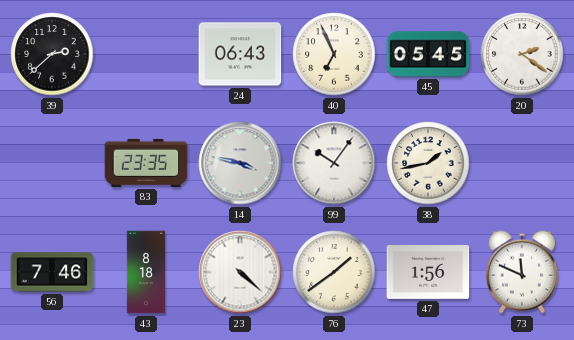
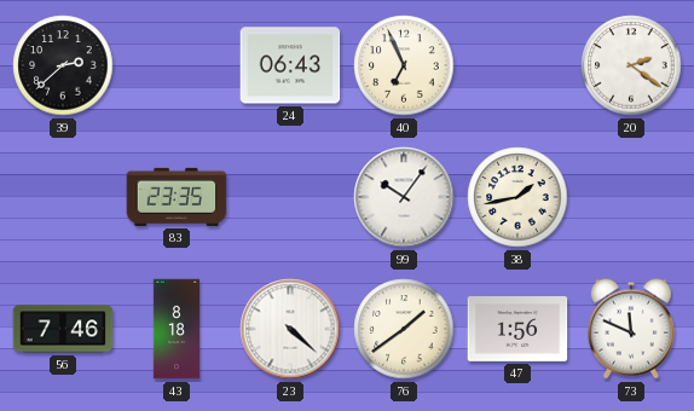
45: 05:45 -> none (428, 54)
14: 3:47 -> none (240, 163)
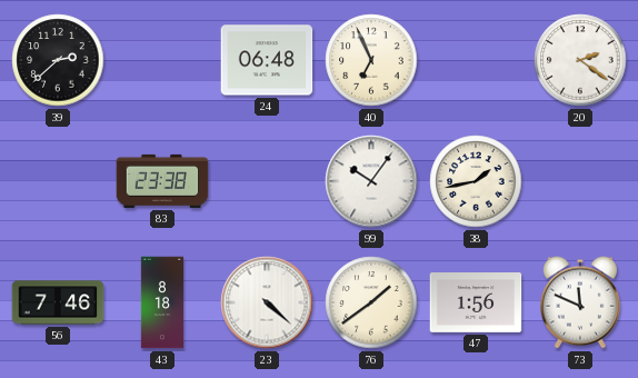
24: 06:43 -> 06:48 (267, 60)
83: 23:35 -> 23:38 (162, 181)
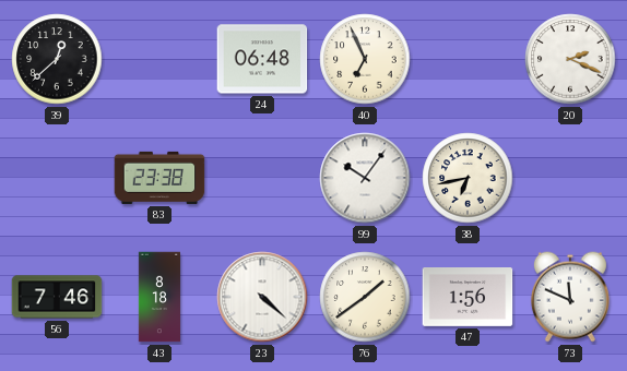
39: 2:38 -> 12:38 (57, 59)
20: 2:21 -> 2:19 (570, 59)
38: 1:43 -> 6:43 (468, 178)
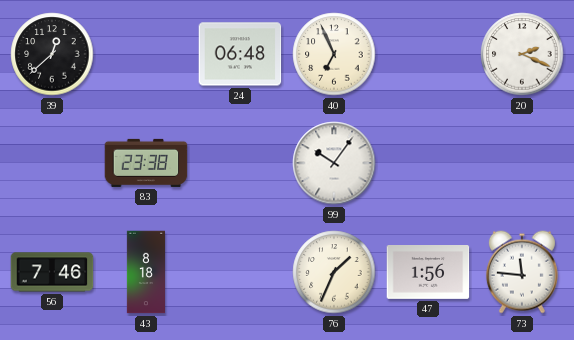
38: 6:43 -> none (468, 178)
23: 4:22 -> none (262, 297)
76: 1:39 -> 1:34 (334, 272)
73: 11:49 -> 11:46 (522, 272)
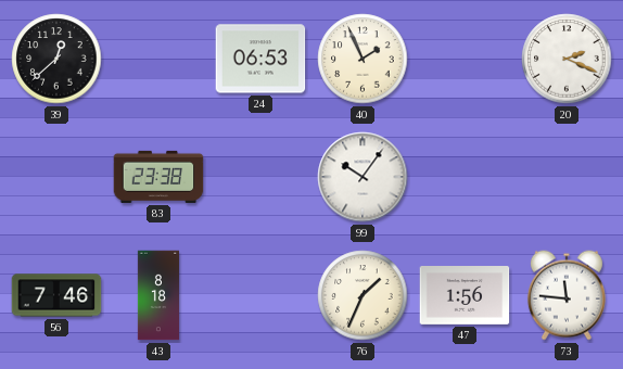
24: 06:48 -> 06:53 (260, 59)
40: 6:56 -> 1:56 (363, 59)
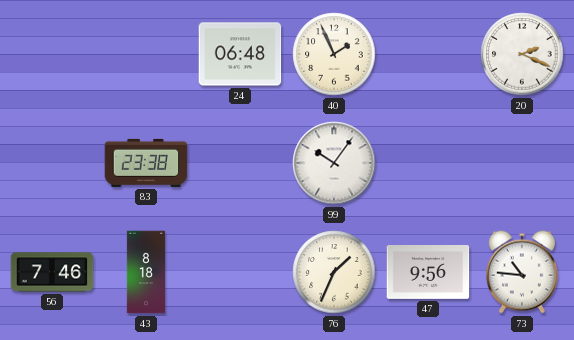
39: 12:38 -> none (56, 59)
24: 06:53 -> 06:48 (240, 54)
47: 1:56 -> 9:56 (428, 273)
73: 11:46 -> 10:46 (522, 272)
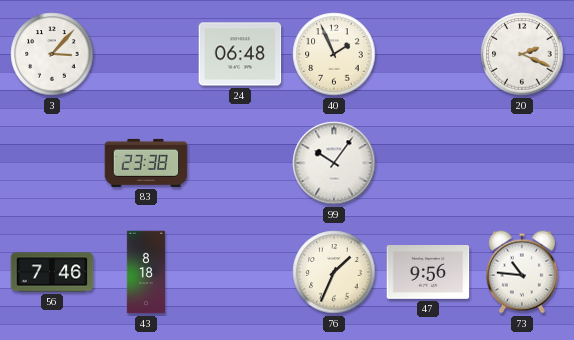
3: none -> 3:07 (52, 54)
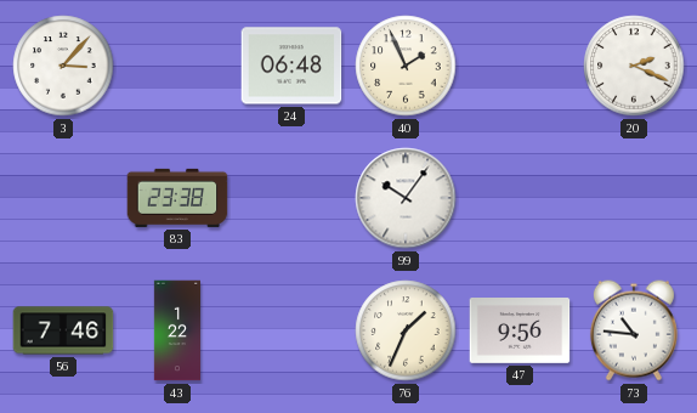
43: 8:18 -> 1:22 (176, 330)
